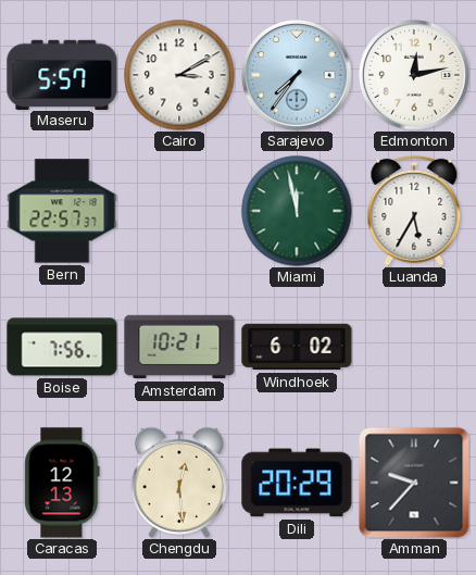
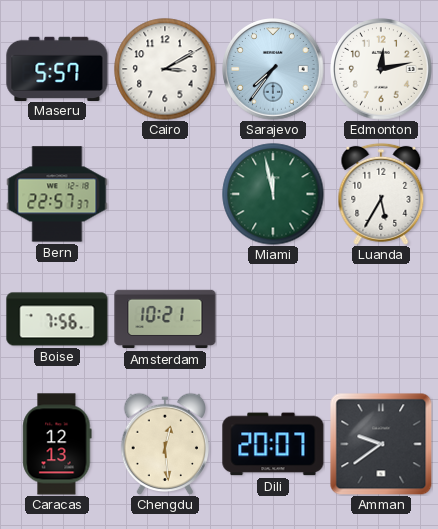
Windhoek: 6:02 -> none (297, 347)
Dili: 20:29 -> 20:07 (273, 444)
Amman: 9:37 -> 9:39 (381, 444)
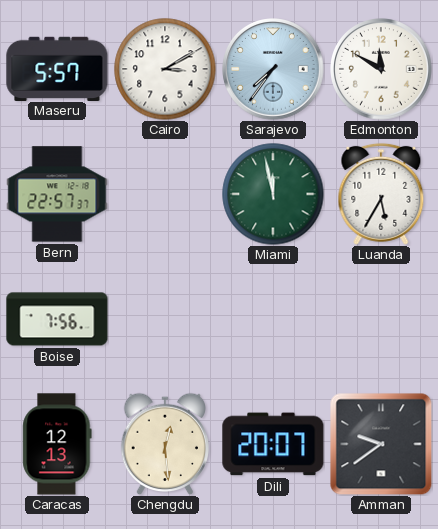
Edmonton: 12:13 -> 11:50 (381, 69)
Amsterdam: 10:21 -> none (165, 319)
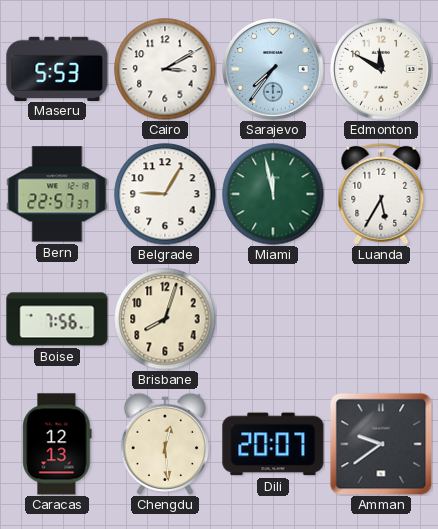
Maseru: 5:57 -> 5:53 (57, 68)
Belgrade: none -> 9:05 (165, 194)
Brisbane: none -> 8:03 (165, 319)
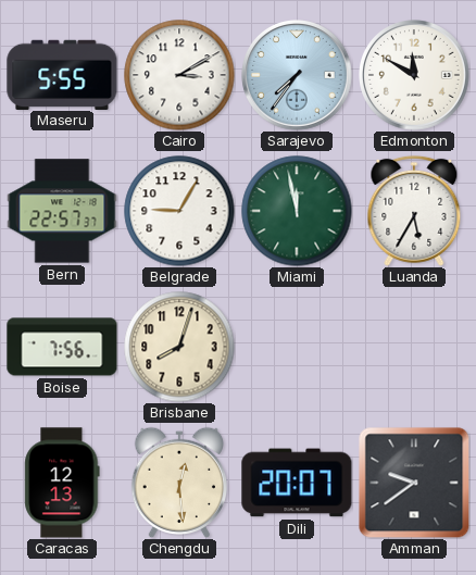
Maseru: 5:53 -> 5:55 (62, 74)
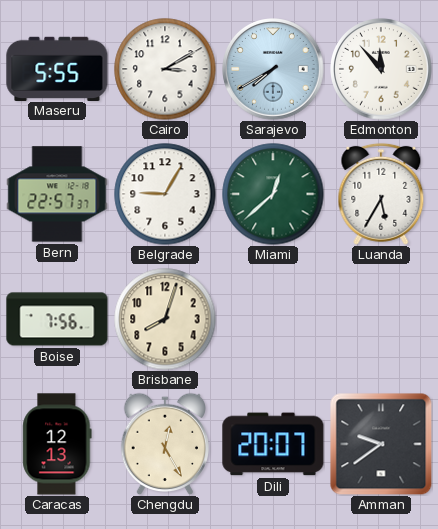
Sarajevo: 7:36 -> 7:40 (273, 69)
Edmonton: 11:50 -> 11:53 (381, 69)
Miami: 11:58 -> 12:38 (273, 194)
Chengdu: 12:29 -> 12:25 (165, 444)
